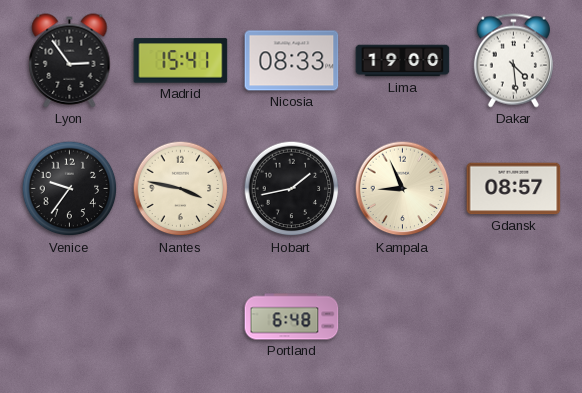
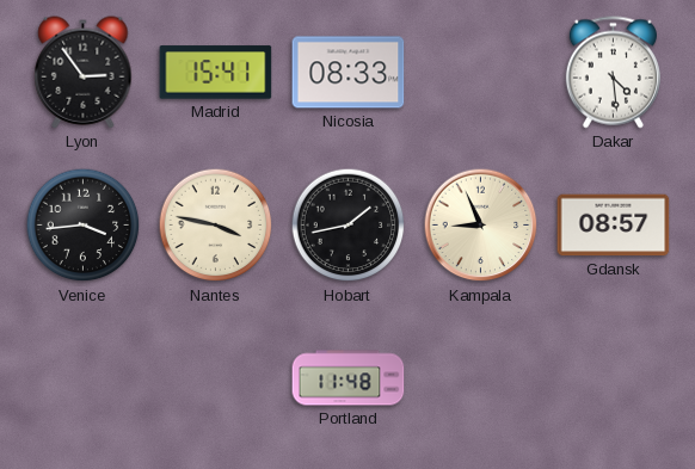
Lima: 19:00 -> none (403, 61)
Venice: 9:36 -> 3:44 (84, 226)
Portland: 6:48 -> 11:48 (349, 378)
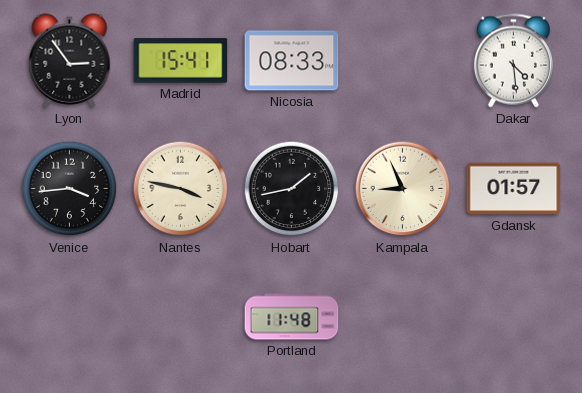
Gdansk: 08:57 -> 01:57 (514, 189)
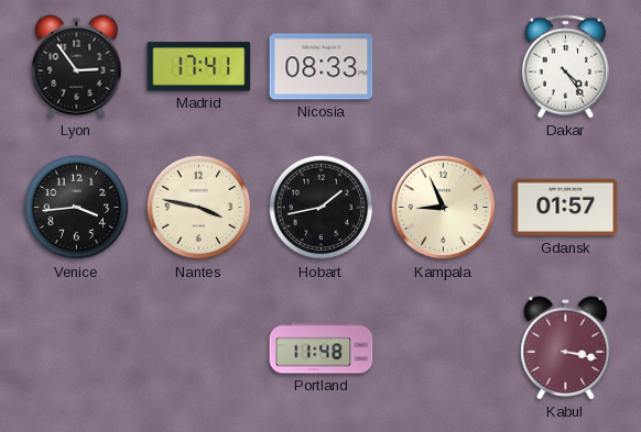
Madrid: 15:41 -> 17:41 (199, 67)
Dakar: 4:29 -> 4:24 (565, 67)
Kabul: none -> 3:17 (566, 348)
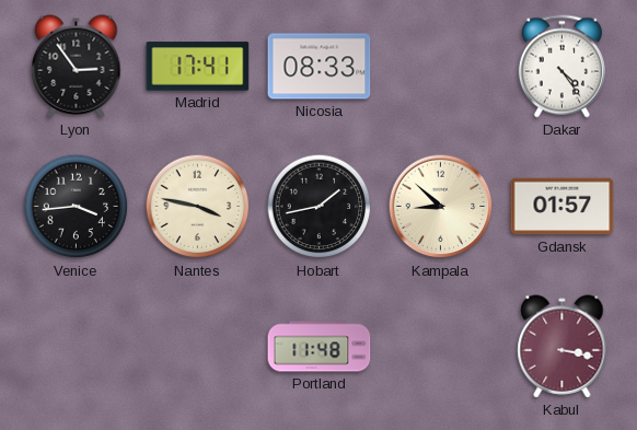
Kampala: 8:56 -> 8:52 (441, 207)
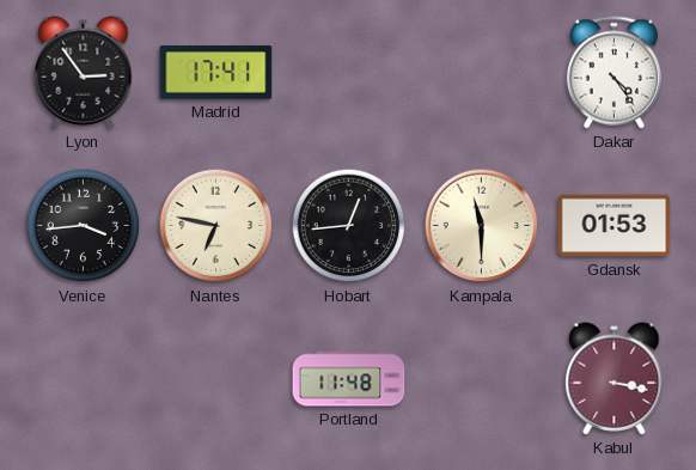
Nicosia: 08:33 -> none (320, 67)
Nantes: 3:47 -> 6:47 (216, 226)
Hobart: 1:43 -> 12:44 (349, 226)
Kampala: 8:52 -> 11:30 (482, 226)
Gdansk: 01:57 -> 01:53 (615, 226)
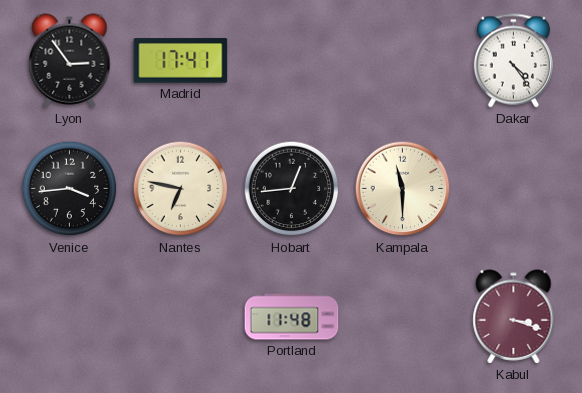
Gdansk: 01:53 -> none (615, 226)
Kabul: 3:17 -> 3:18 (514, 317)
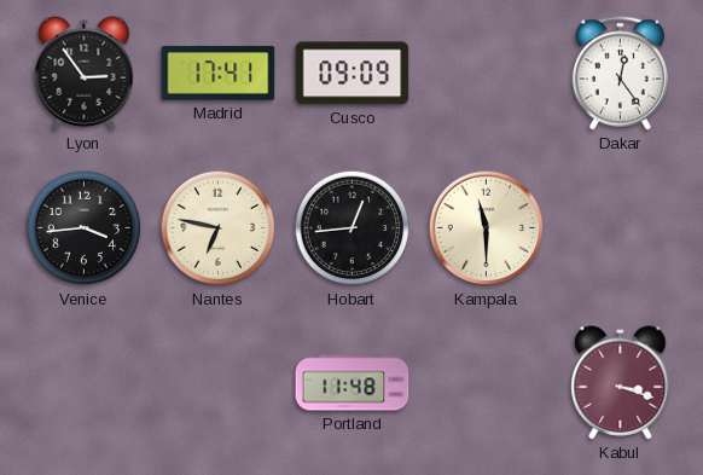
Cusco: none -> 09:09 (353, 74)
Dakar: 4:24 -> 12:24 (620, 74)
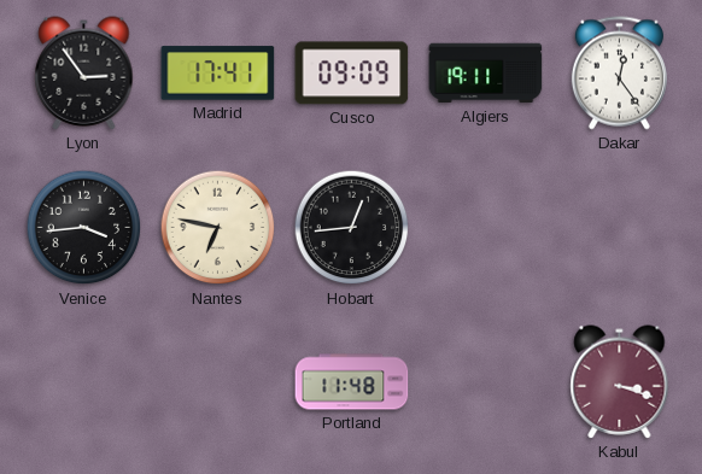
Algiers: none -> 19:11 (486, 74)
Kampala: 11:30 -> none (487, 228)
